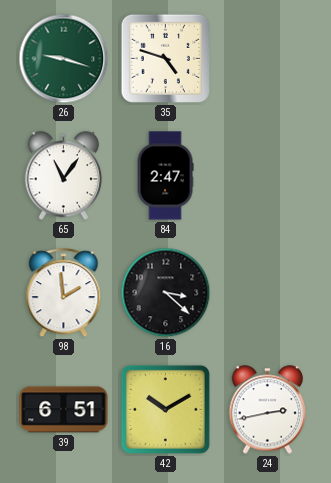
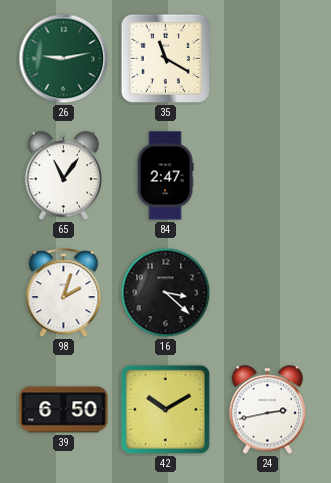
26: 9:18 -> 9:13 (64, 59)
35: 4:48 -> 11:20 (165, 58)
98: 1:59 -> 2:03 (64, 293)
39: 6:51 -> 6:50 (64, 410)
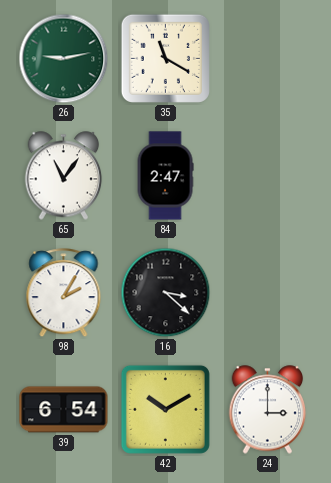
98: 2:03 -> 2:05 (64, 293)
39: 6:50 -> 6:54 (64, 410)
24: 2:43 -> 3:00 (268, 410)
